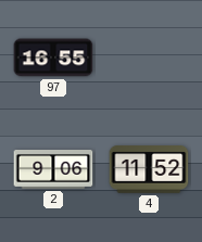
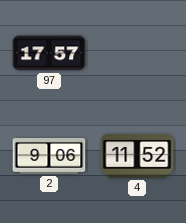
97: 16:55 -> 17:57 (49, 53)
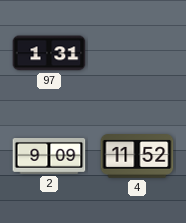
97: 17:57 -> 1:31 (49, 53)
2: 9:06 -> 9:09 (49, 157)
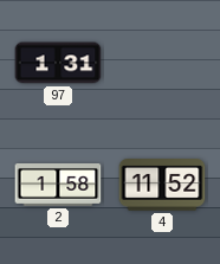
2: 9:09 -> 1:58 (58, 186)
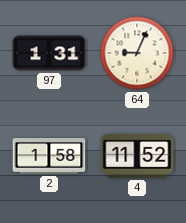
64: none -> 9:04 (137, 53)
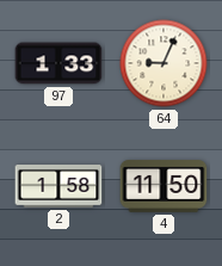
97: 1:31 -> 1:33 (58, 63)
4: 11:52 -> 11:50 (164, 186)
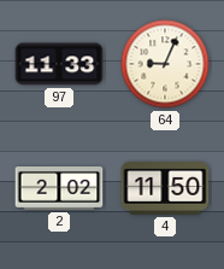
97: 1:33 -> 11:33 (59, 64)
2: 1:58 -> 2:02 (59, 189)
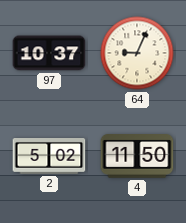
97: 11:33 -> 10:37 (49, 53)
2: 2:02 -> 5:02 (49, 157)
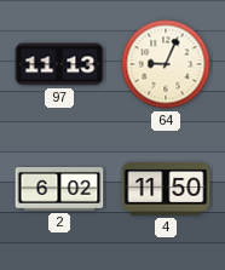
97: 10:37 -> 11:13 (59, 64)
2: 5:02 -> 6:02 (59, 190)
